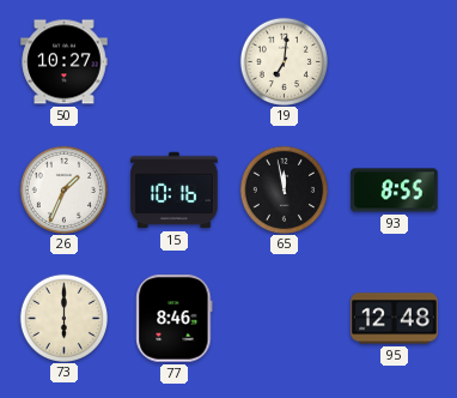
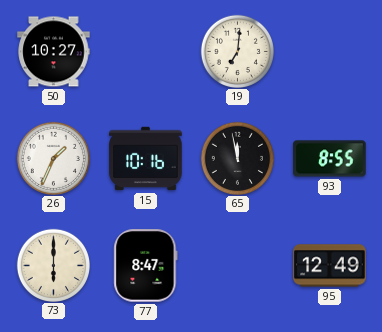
77: 8:46 -> 8:47 (146, 266)
95: 12:48 -> 12:49 (330, 266)
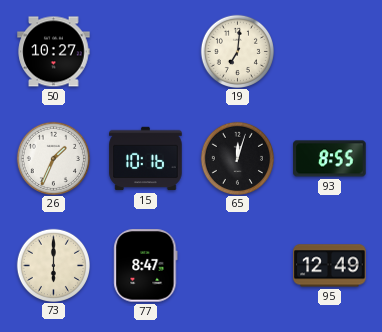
65: 11:58 -> 12:03 (237, 158)
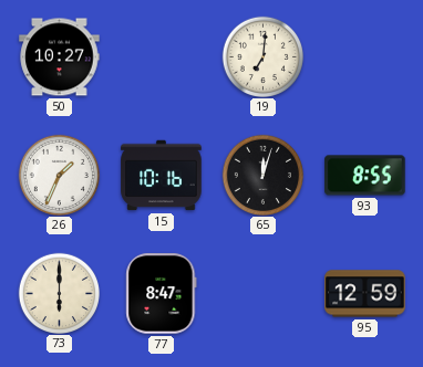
95: 12:49 -> 12:59 (365, 294)
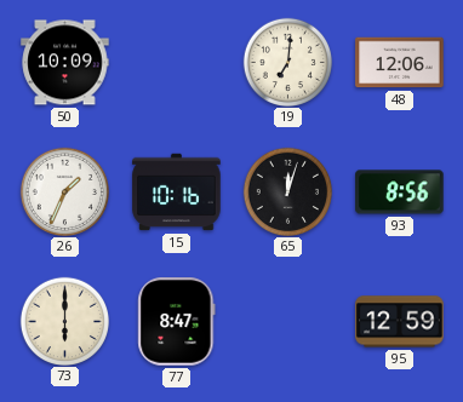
50: 10:27 -> 10:09 (65, 63)
48: none -> 12:06 (400, 63)
93: 8:55 -> 8:56 (400, 193)
